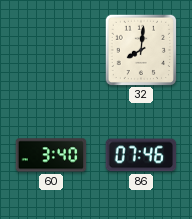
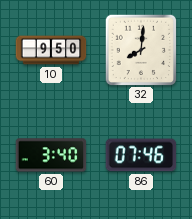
10: none -> 9:50 (51, 50)
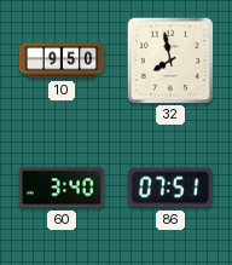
32: 8:01 -> 7:58 (169, 59)
86: 07:46 -> 07:51 (170, 188)
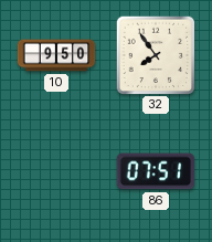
32: 7:58 -> 7:54 (155, 54)
60: 3:40 -> none (62, 188)
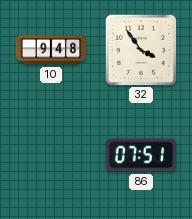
10: 9:50 -> 9:48 (51, 50)
32: 7:54 -> 3:54 (140, 49)
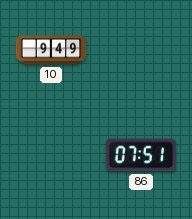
10: 9:48 -> 9:49 (51, 50)
32: 3:54 -> none (140, 49)
